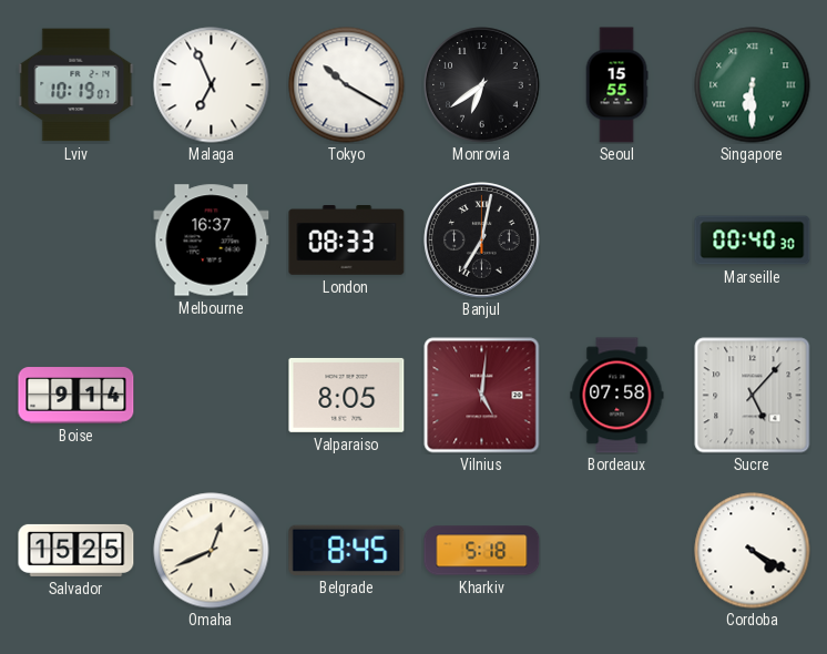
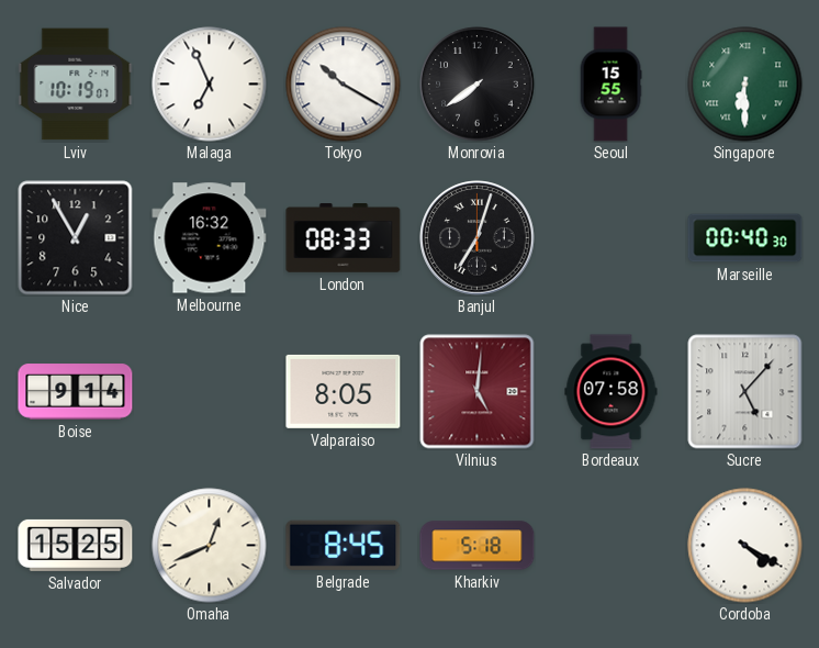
Monrovia: 6:39 -> 7:39 (478, 85)
Nice: none -> 12:55 (76, 238)
Melbourne: 16:37 -> 16:32 (210, 238)
Banjul: 7:02 -> 7:03 (478, 238)
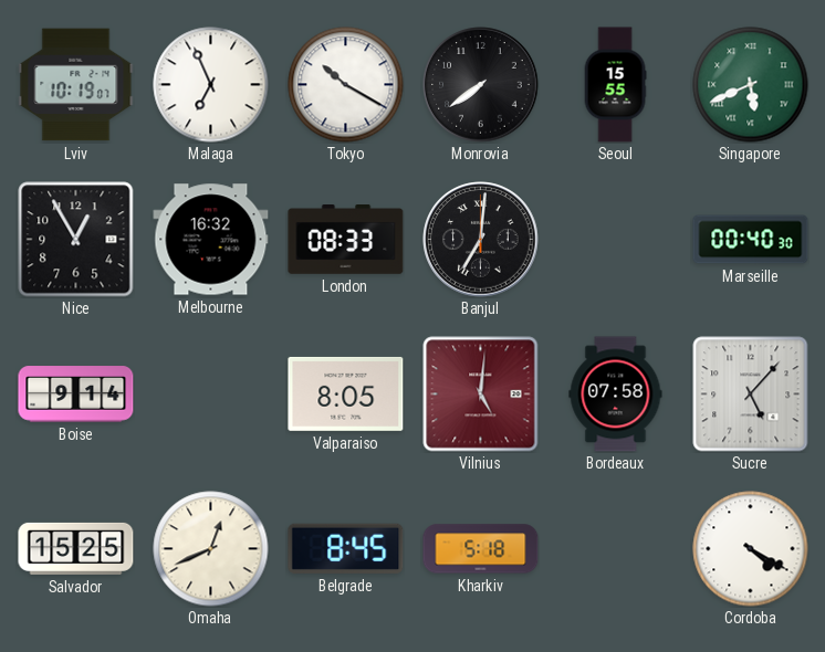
Singapore: 6:30 -> 5:41 (751, 85)
Banjul: 7:03 -> 7:01 (481, 240)
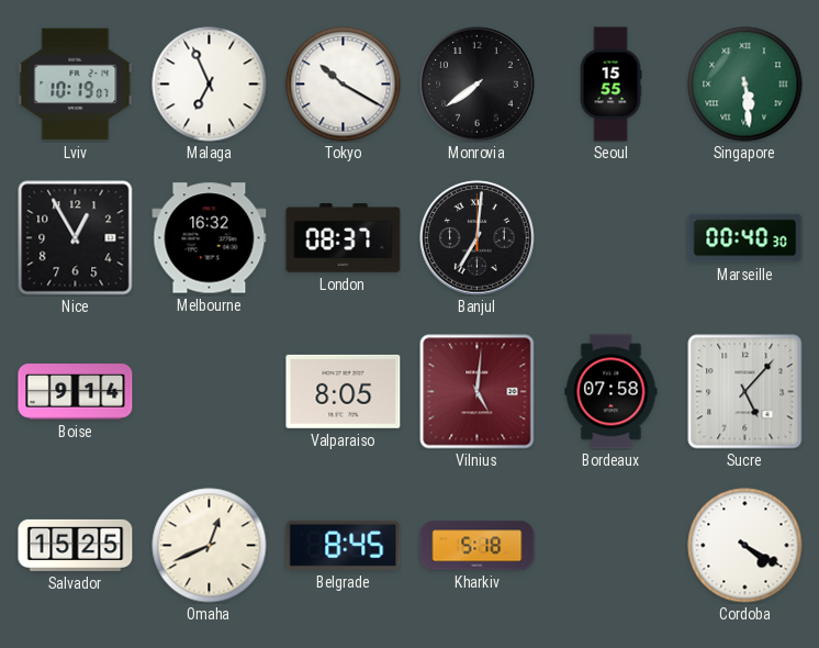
Singapore: 5:41 -> 5:29 (745, 85)
London: 08:33 -> 08:37 (344, 238)
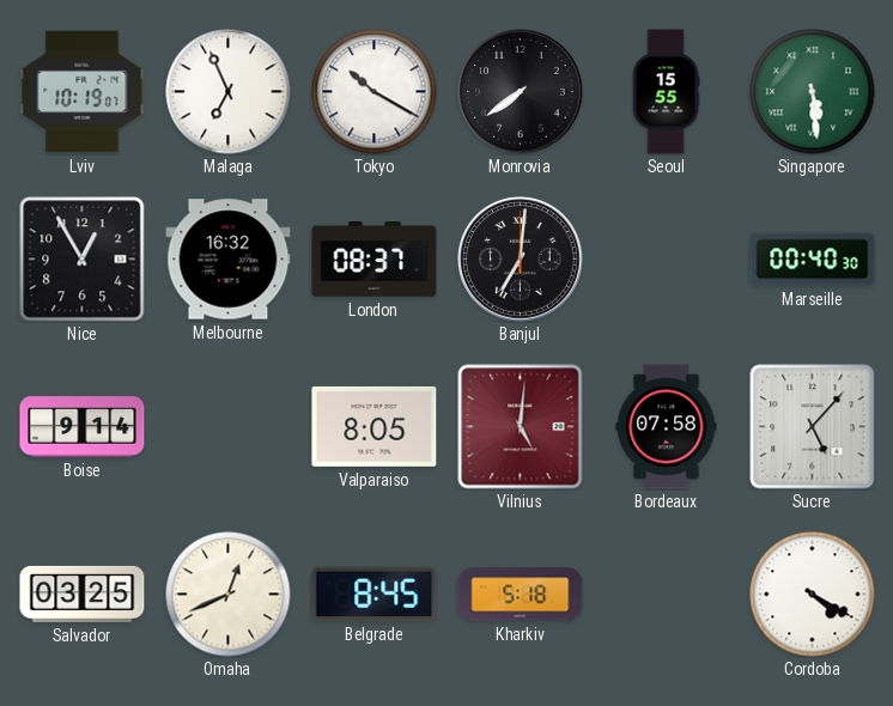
Salvador: 15:25 -> 03:25 (83, 594)
